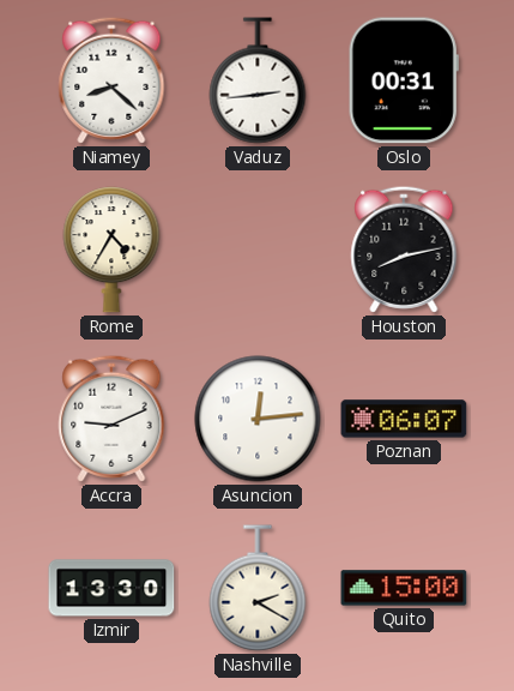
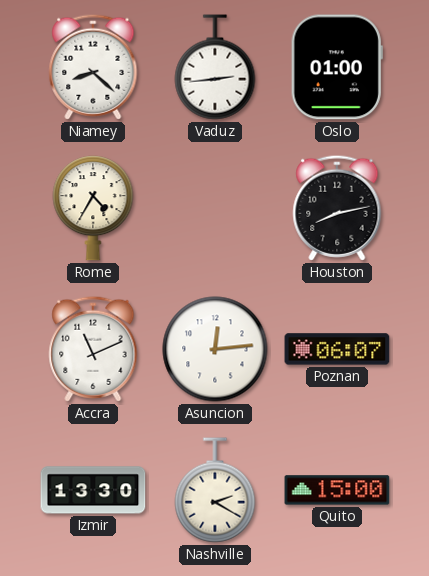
Oslo: 00:31 -> 01:00 (337, 67)
Accra: 9:11 -> 11:11 (93, 349)
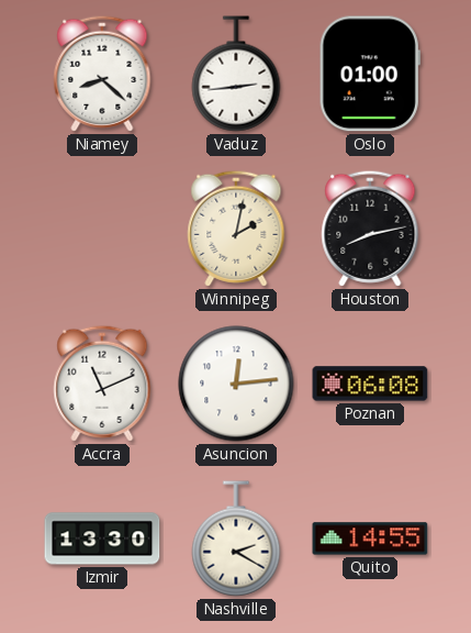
Rome: 4:35 -> none (93, 208)
Winnipeg: none -> 2:02 (236, 229)
Poznan: 06:07 -> 06:08 (370, 384)
Quito: 15:00 -> 14:55 (370, 538)
